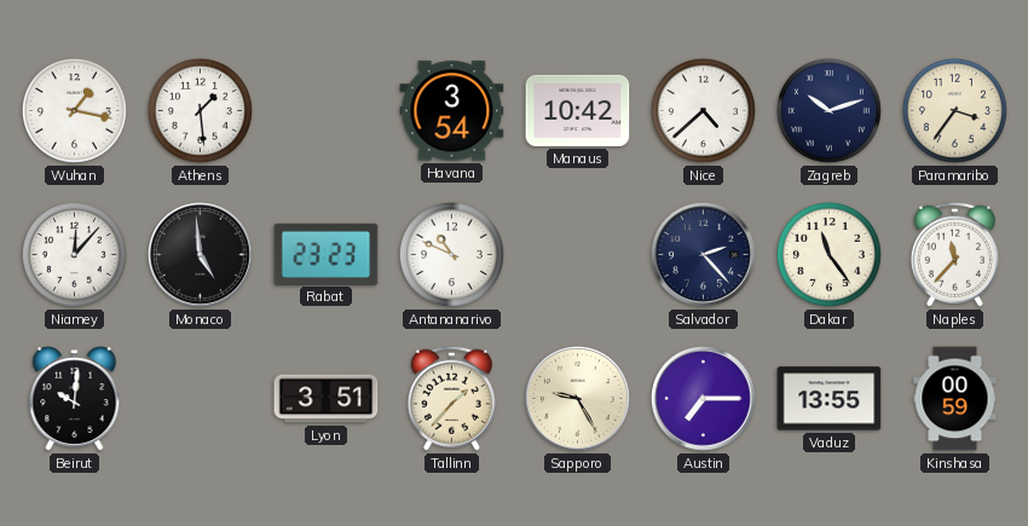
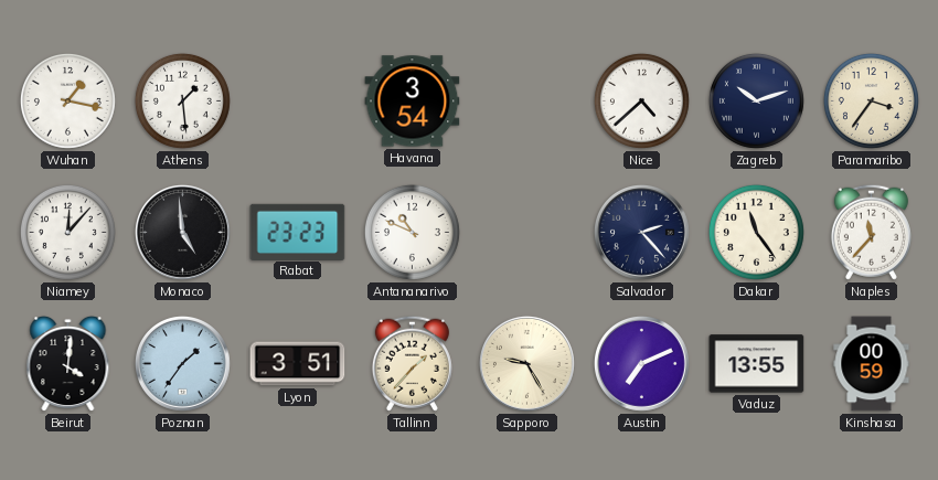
Manaus: 10:42 -> none (578, 110)
Beirut: 10:01 -> 4:01 (68, 364)
Poznan: none -> 1:36 (182, 363)
Austin: 7:15 -> 7:11 (641, 363)
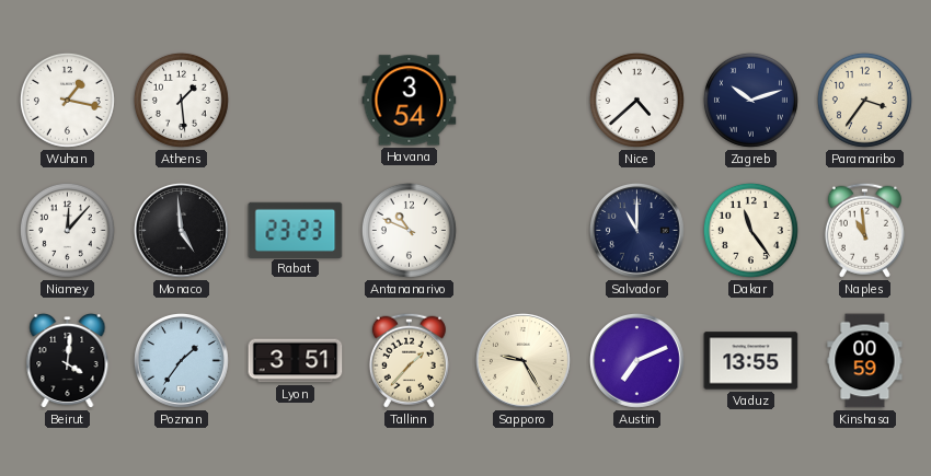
Salvador: 2:23 -> 11:00 (636, 230)
Naples: 11:37 -> 10:59 (864, 230)
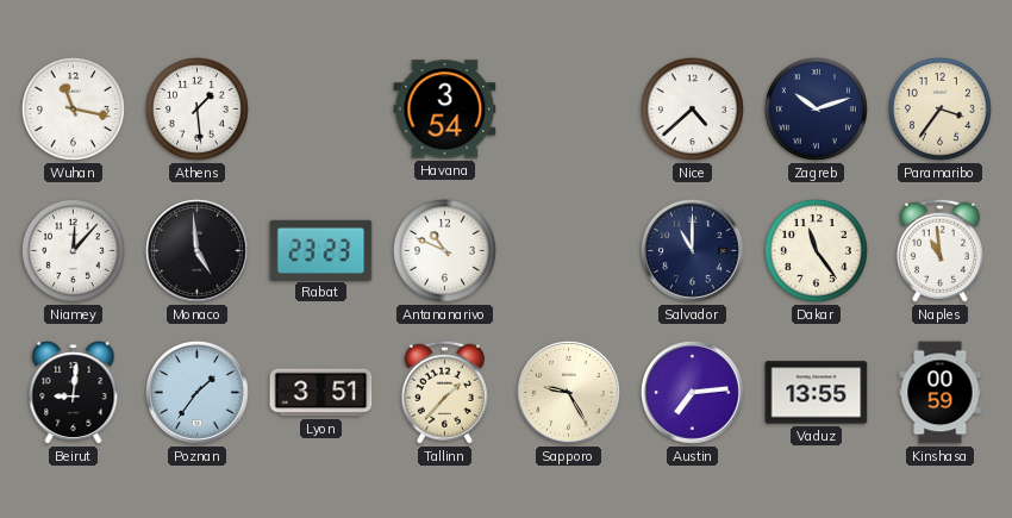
Wuhan: 1:17 -> 11:17 (73, 108)
Beirut: 4:01 -> 9:01 (74, 393)
Austin: 7:11 -> 7:14 (692, 392)
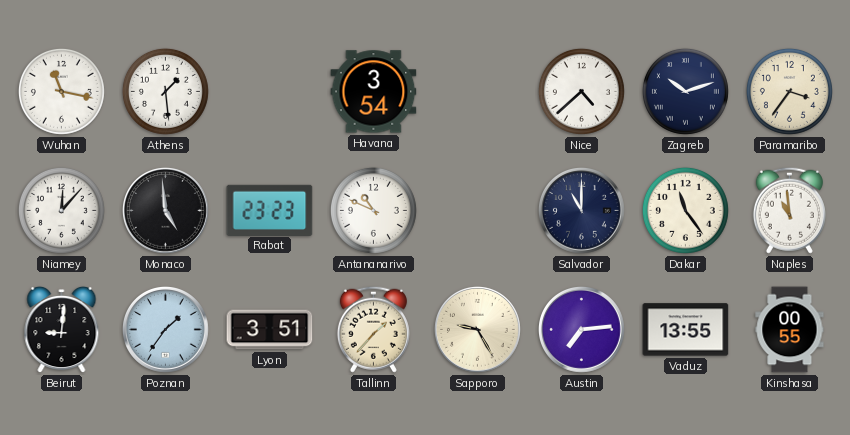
Kinshasa: 00:59 -> 00:55 (790, 330)
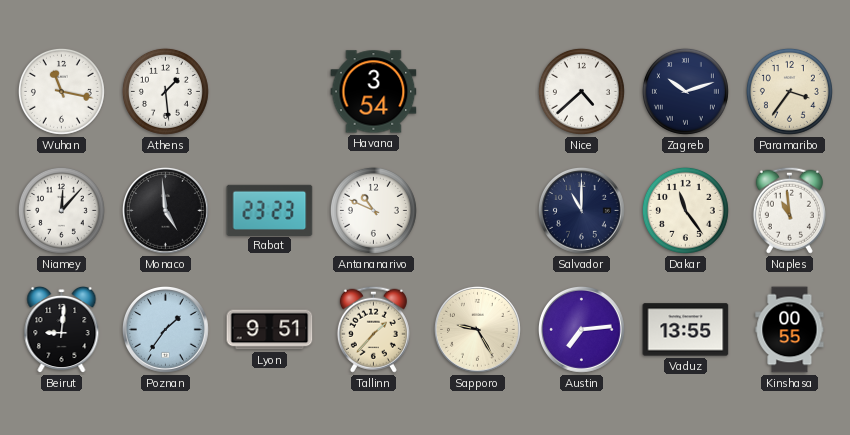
Lyon: 3:51 -> 9:51 (270, 330)
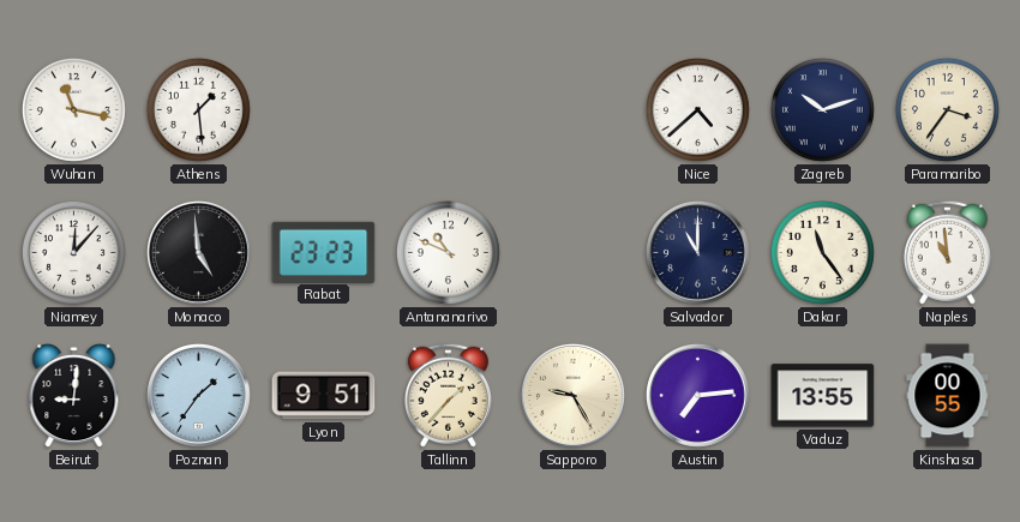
Havana: 3:54 -> none (374, 92)
